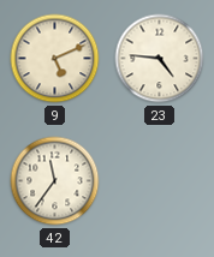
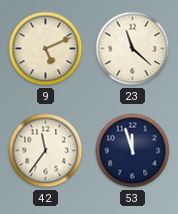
23: 4:46 -> 11:22 (133, 49)
53: none -> 11:57 (133, 151)
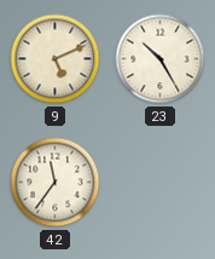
23: 11:22 -> 10:25 (161, 59)
53: 11:57 -> none (133, 151)
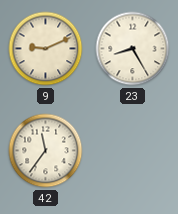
9: 5:11 -> 9:11 (46, 49)
23: 10:25 -> 8:25 (133, 49)
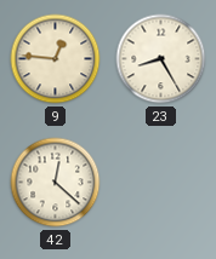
9: 9:11 -> 12:46 (56, 59)
42: 11:36 -> 12:22 (56, 183)
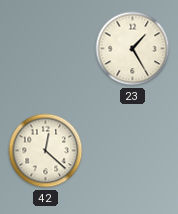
9: 12:46 -> none (56, 59)
23: 8:25 -> 1:25 (133, 49)
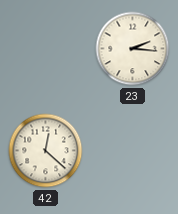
23: 1:25 -> 2:16 (133, 49)
